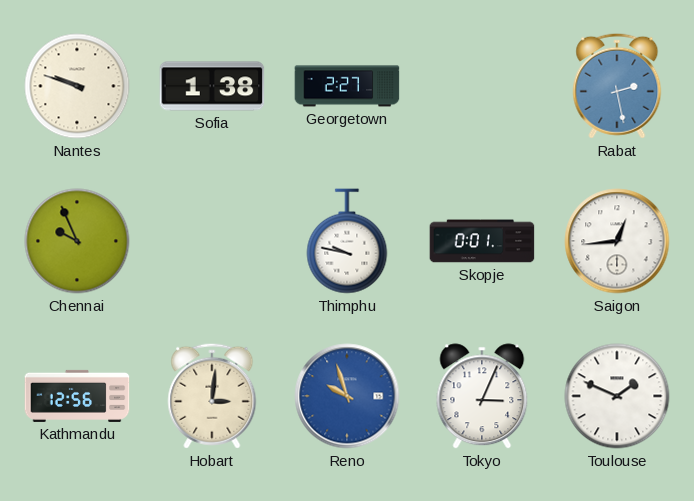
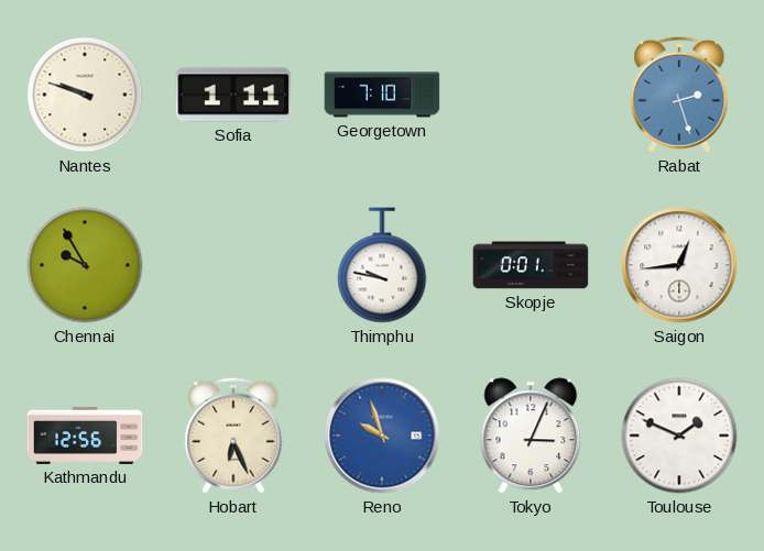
Sofia: 1:38 -> 1:11 (233, 95)
Georgetown: 2:27 -> 7:10 (382, 95)
Rabat: 2:28 -> 2:27 (679, 95)
Chennai: 9:56 -> 9:55 (85, 265)
Hobart: 3:01 -> 6:26 (233, 436)
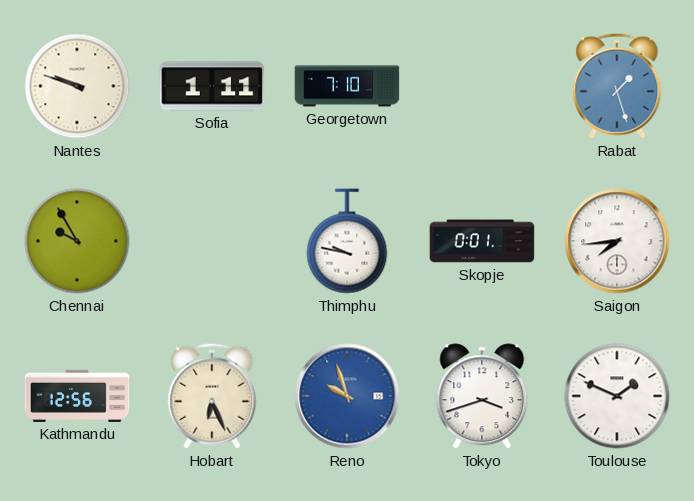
Rabat: 2:27 -> 1:27 (617, 86)
Saigon: 12:44 -> 7:44 (617, 241)
Tokyo: 3:04 -> 3:42 (482, 396)
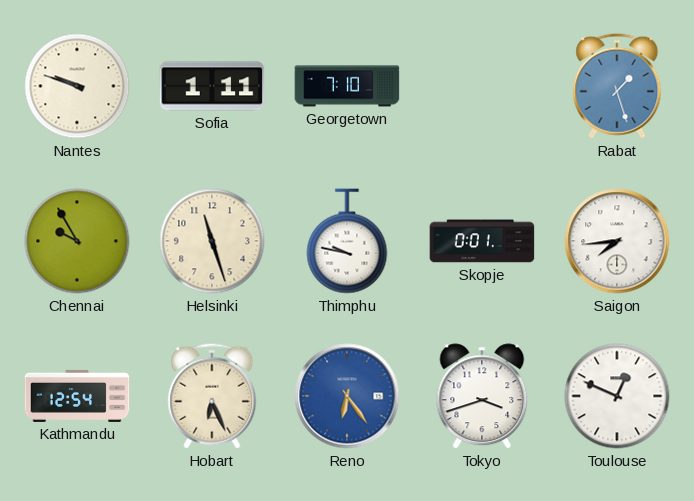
Helsinki: none -> 11:27 (212, 241)
Kathmandu: 12:56 -> 12:54 (77, 396)
Reno: 9:57 -> 6:24 (347, 396)
Toulouse: 1:49 -> 12:49 (617, 396)
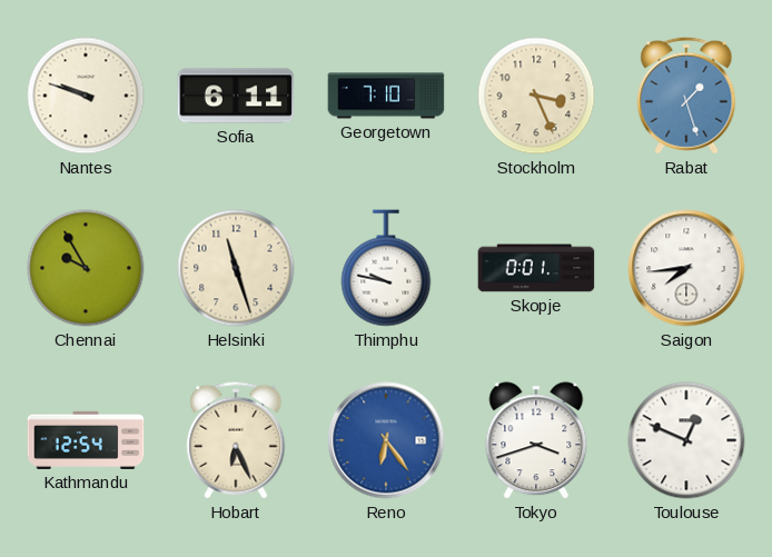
Sofia: 1:11 -> 6:11 (236, 96)
Stockholm: none -> 3:26 (536, 96)
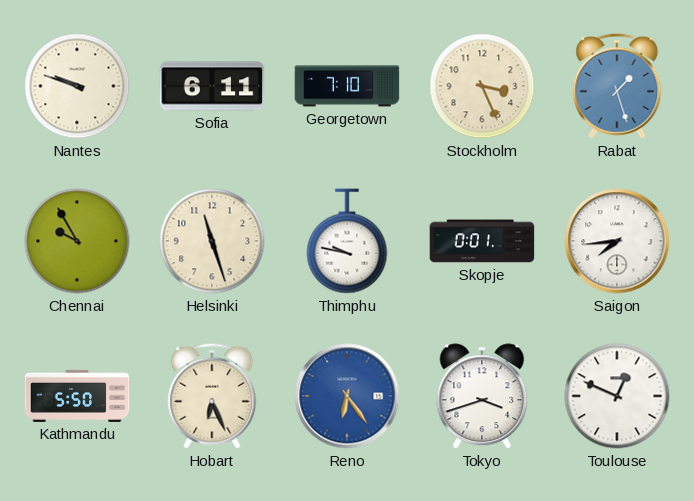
Kathmandu: 12:54 -> 5:50 (77, 396)
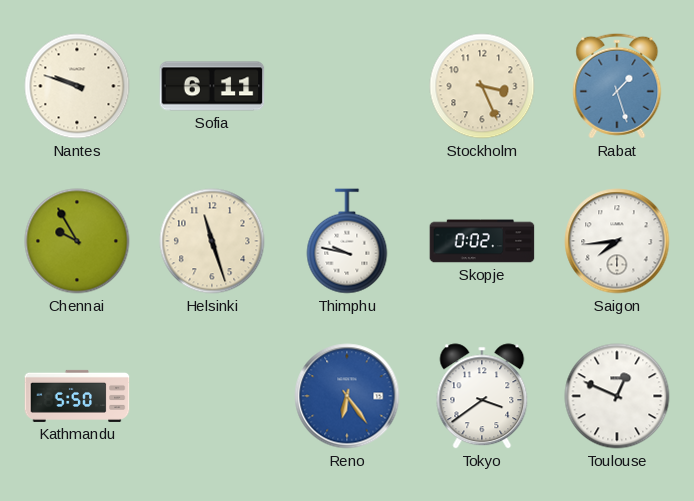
Georgetown: 7:10 -> none (347, 86)
Skopje: 0:01 -> 0:02 (482, 241)
Hobart: 6:26 -> none (212, 396)
Tokyo: 3:42 -> 3:39 (482, 396)
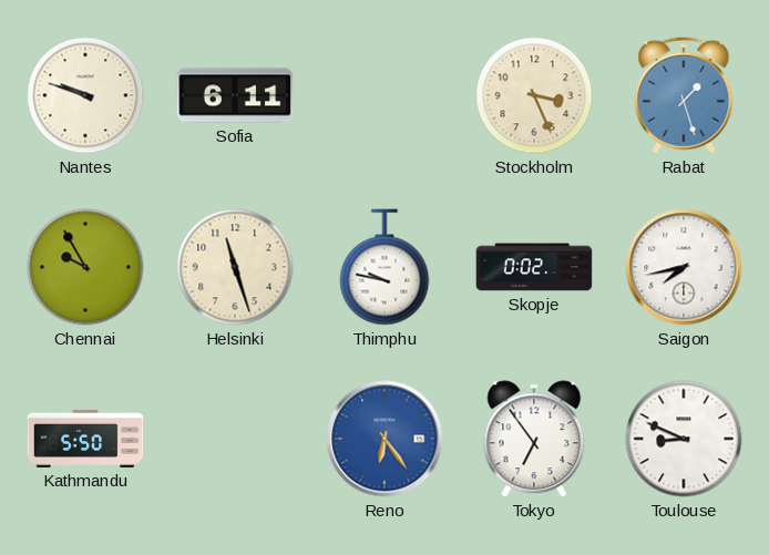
Saigon: 7:44 -> 7:43 (684, 267)
Tokyo: 3:39 -> 6:54 (534, 439)
Toulouse: 12:49 -> 8:49 (684, 439)
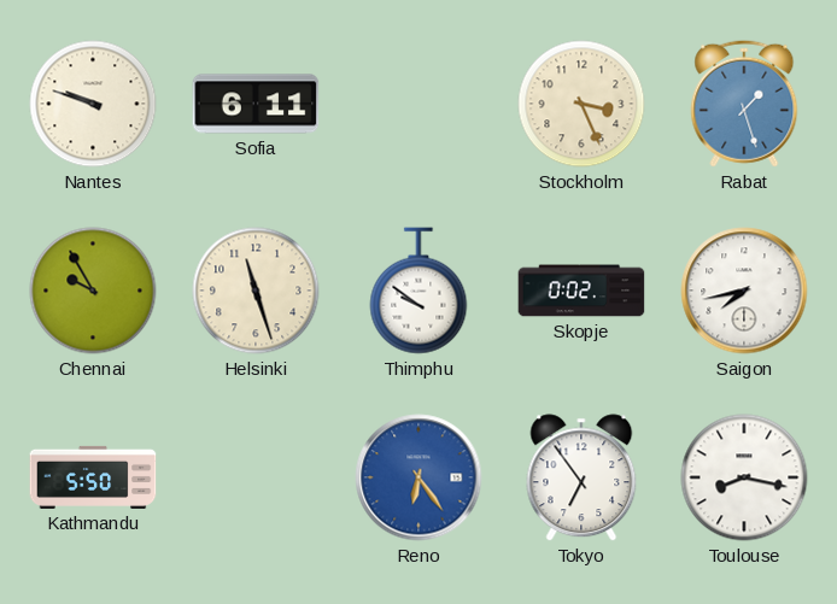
Thimphu: 9:47 -> 9:51 (418, 291)
Toulouse: 8:49 -> 8:17 (744, 477)
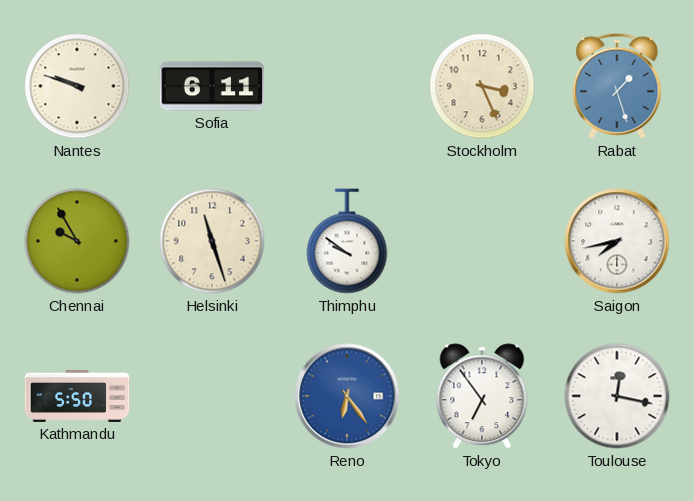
Skopje: 0:02 -> none (581, 291)
Toulouse: 8:17 -> 12:17 (617, 396)
